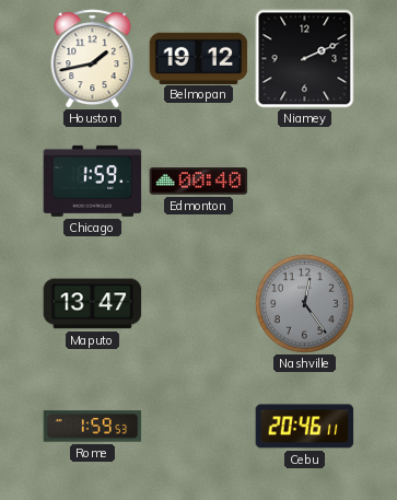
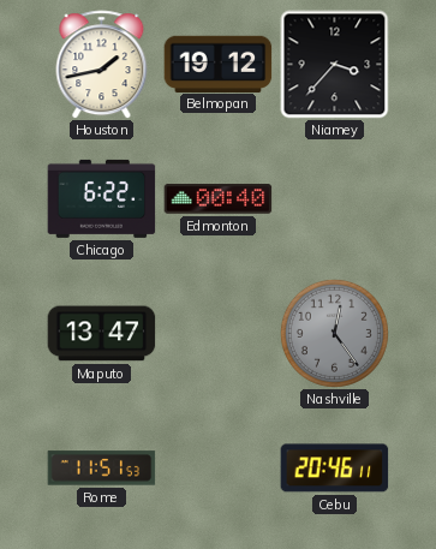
Niamey: 2:11 -> 3:37 (335, 65)
Chicago: 1:59 -> 6:22 (102, 198)
Rome: 1:59 -> 11:51 (102, 469)
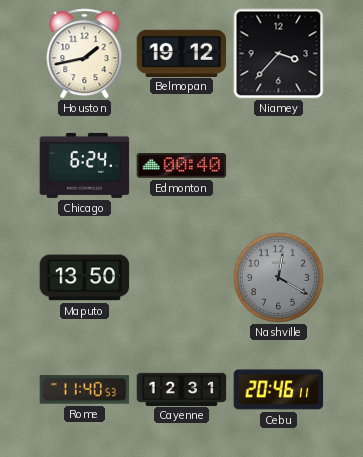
Chicago: 6:22 -> 6:24 (85, 165)
Maputo: 13:47 -> 13:50 (85, 278)
Nashville: 12:24 -> 12:20 (278, 277)
Rome: 11:51 -> 11:40 (85, 390)
Cayenne: none -> 12:31 (182, 389)
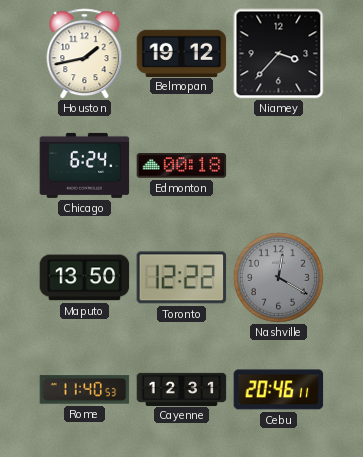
Edmonton: 00:40 -> 00:18 (182, 166)
Toronto: none -> 12:22 (182, 278)
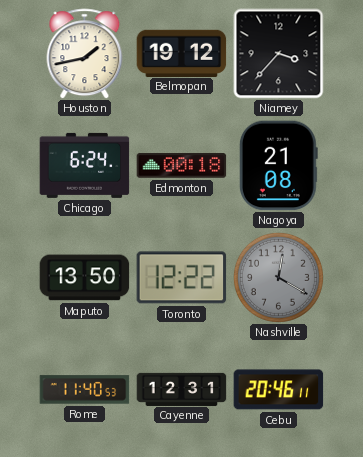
Nagoya: none -> 21:08 (278, 166)
